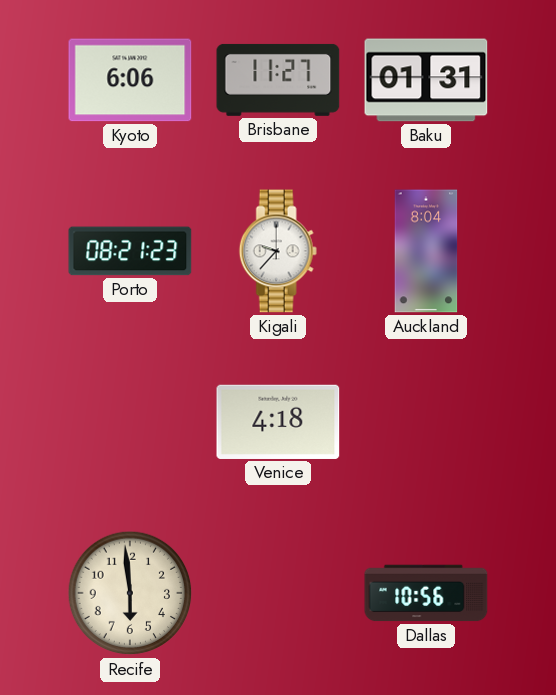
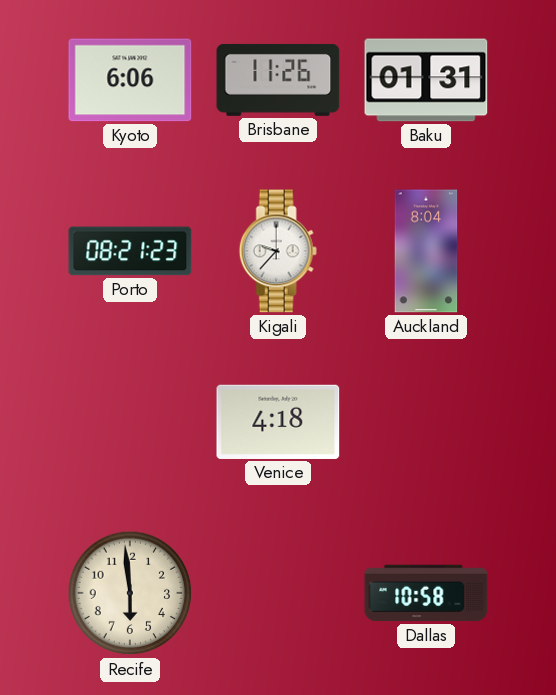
Brisbane: 11:27 -> 11:26 (278, 80)
Dallas: 10:56 -> 10:58 (426, 593)
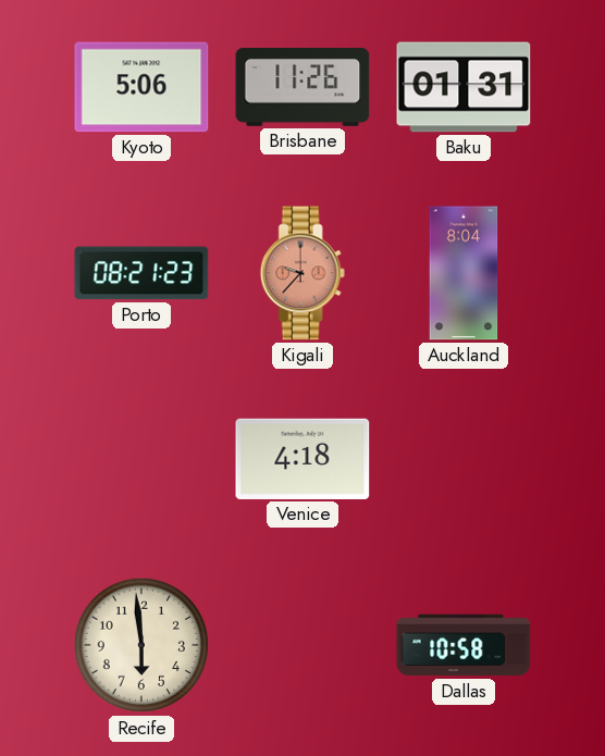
Kyoto: 6:06 -> 5:06 (141, 87)
Kigali dial: white -> salmon (302, 273)
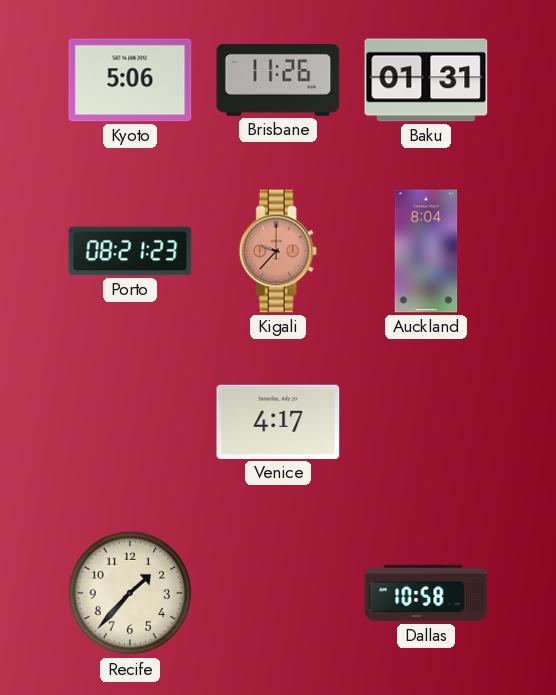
Venice: 4:18 -> 4:17 (278, 422)
Recife: 5:59 -> 1:37 (130, 593)
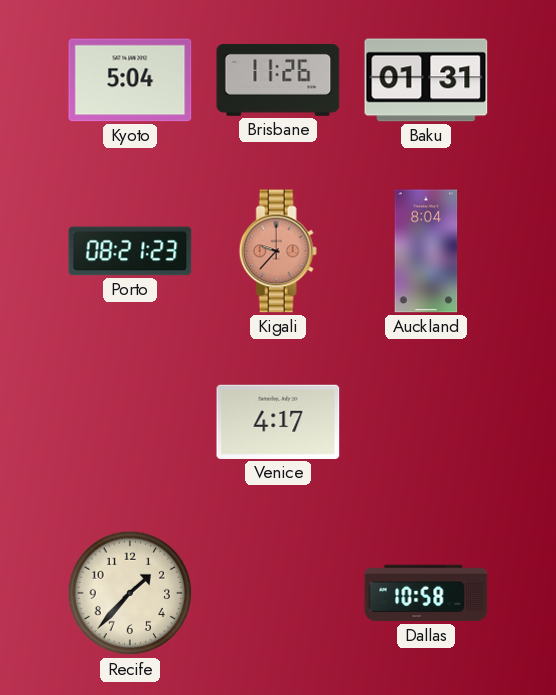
Kyoto: 5:06 -> 5:04 (130, 80)
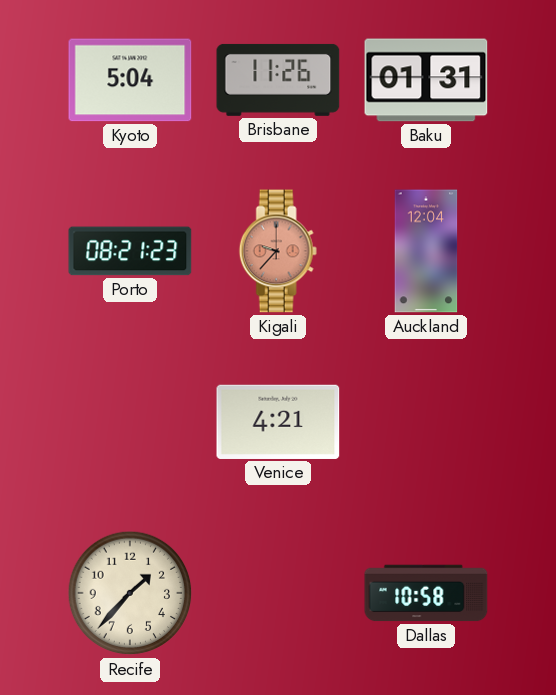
Auckland: 8:04 -> 12:04 (426, 251)
Venice: 4:17 -> 4:21 (278, 422)
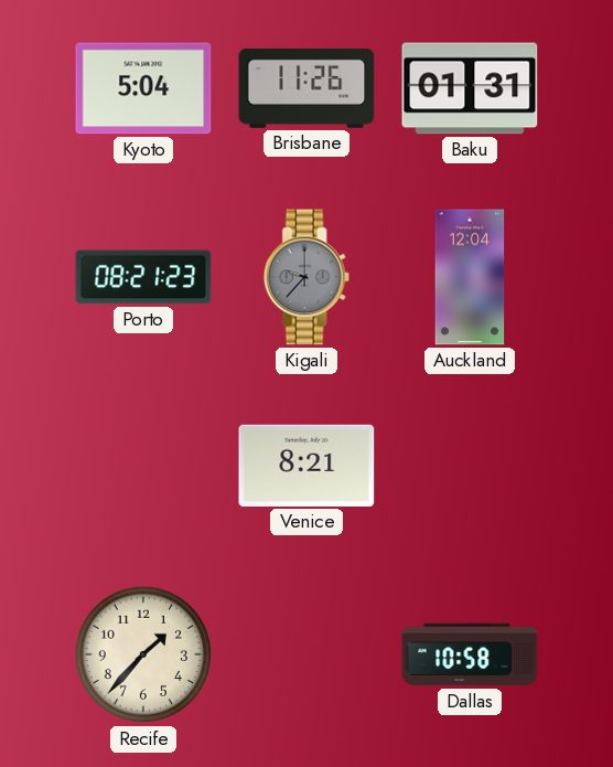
Kigali dial: salmon -> grey (306, 277)
Venice: 4:21 -> 8:21 (306, 466)
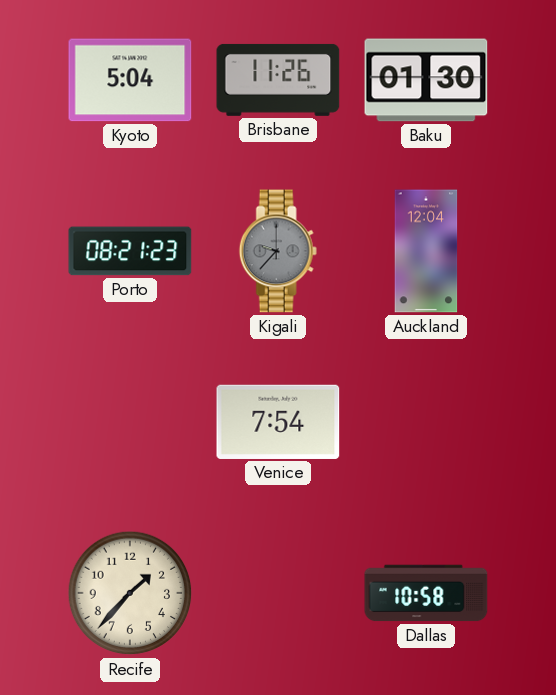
Baku: 01:31 -> 01:30 (426, 80)
Venice: 8:21 -> 7:54 (278, 422)
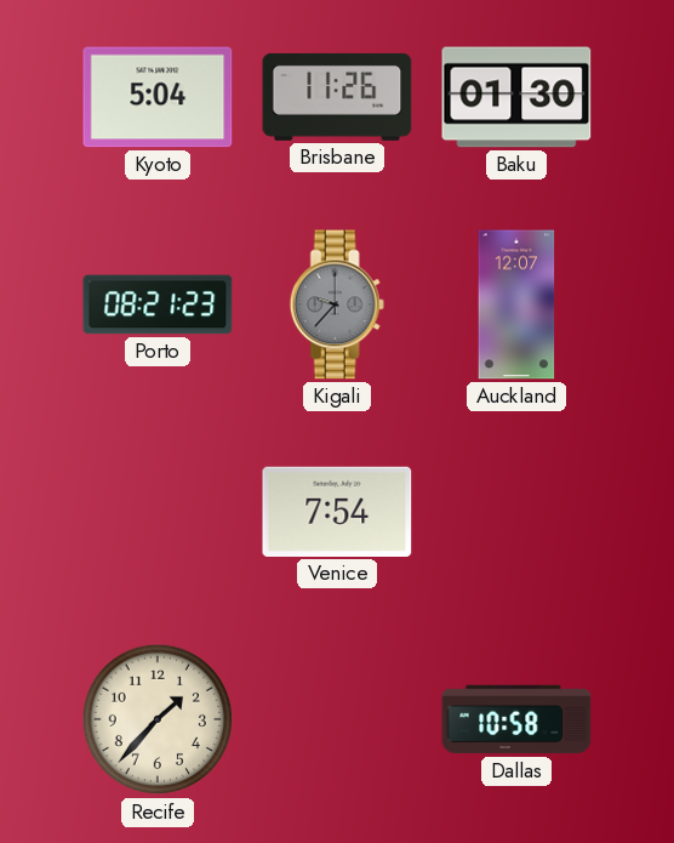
Auckland: 12:04 -> 12:07 (516, 304)
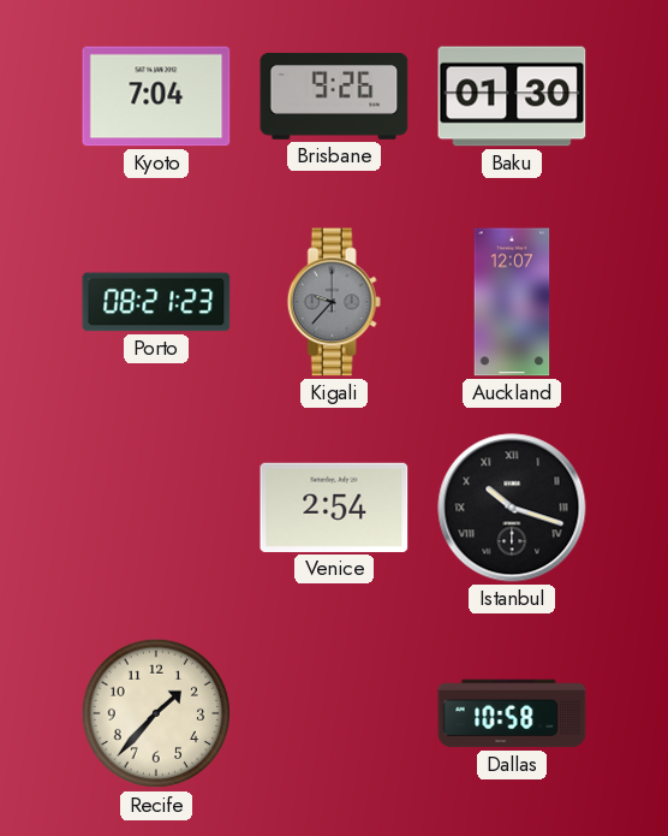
Kyoto: 5:04 -> 7:04 (156, 96)
Brisbane: 11:26 -> 9:26 (334, 96)
Venice: 7:54 -> 2:54 (334, 508)
Istanbul: none -> 10:18 (512, 508)
